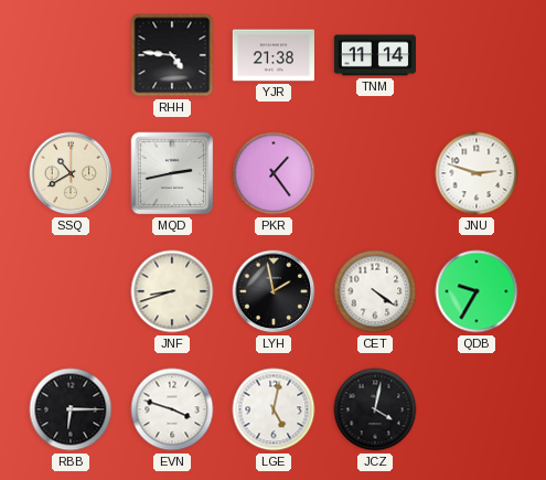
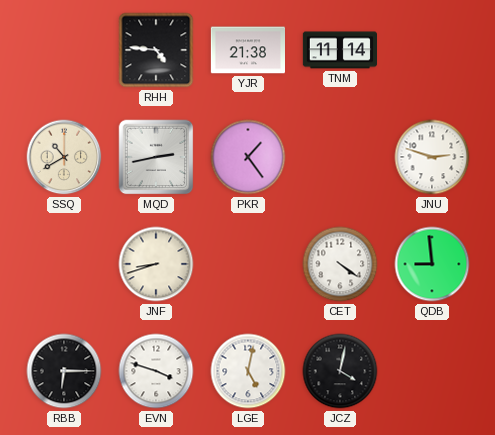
LYH: 1:58 -> none (274, 291)
QDB: 9:35 -> 8:59 (432, 264)
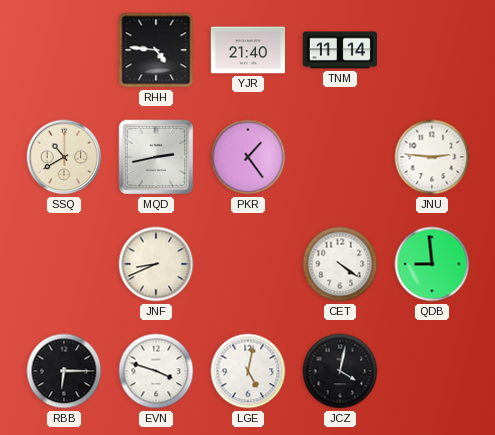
YJR: 21:38 -> 21:40 (247, 50)
JNU: 2:48 -> 2:46 (432, 157)
JNF: 8:42 -> 8:41 (156, 264)
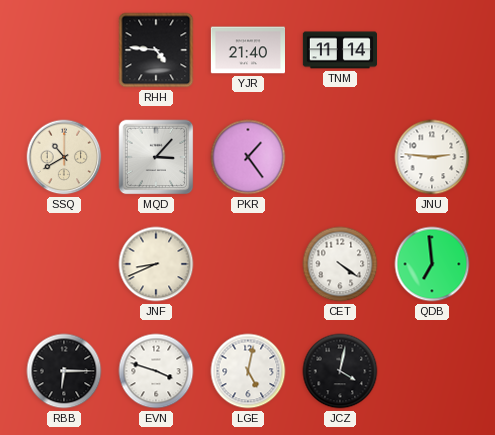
MQD: 2:43 -> 3:07 (156, 157)
QDB: 8:59 -> 6:59 (432, 264)
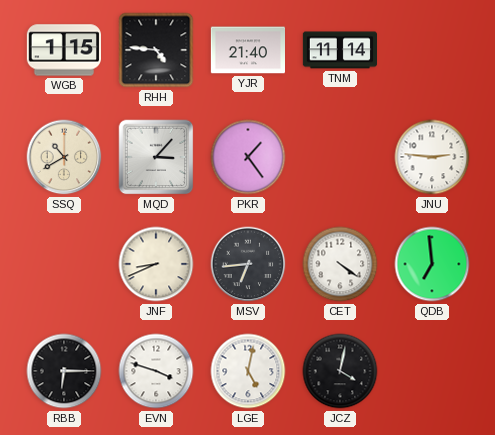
WGB: none -> 1:15 (63, 50)
MSV: none -> 6:44 (248, 264)
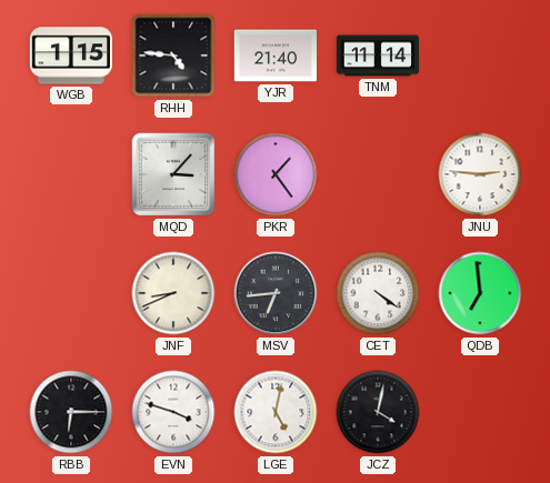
SSQ: 10:40 -> none (64, 157)
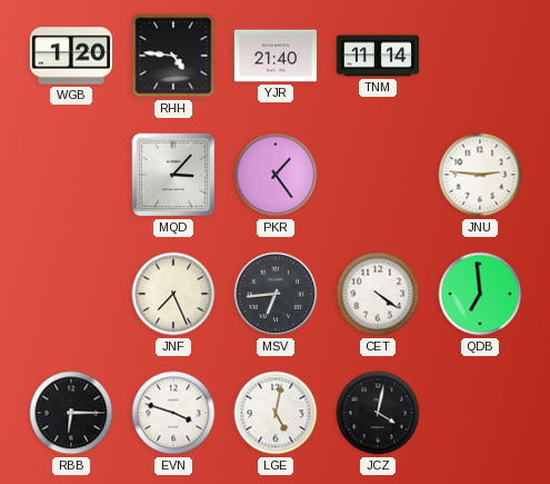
WGB: 1:15 -> 1:20 (70, 56)
JNF: 8:41 -> 7:26 (173, 294)
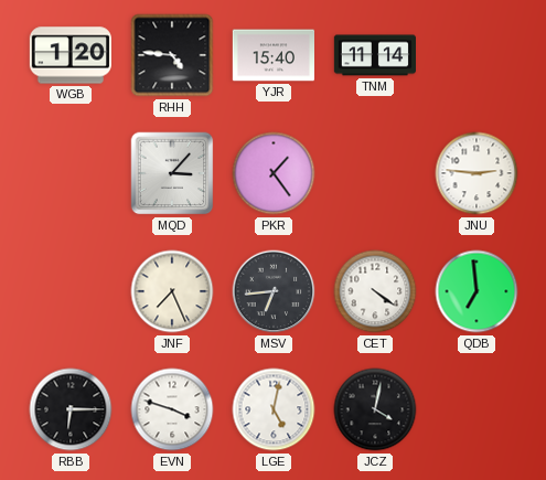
YJR: 21:40 -> 15:40 (272, 55)
